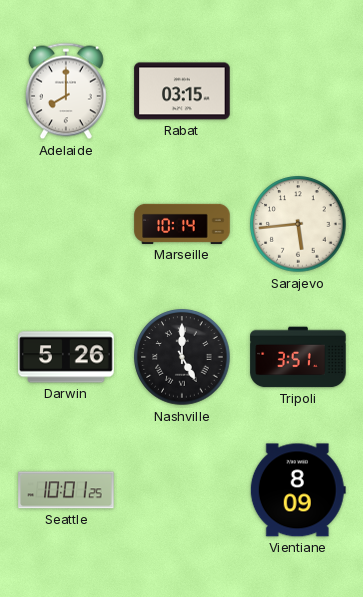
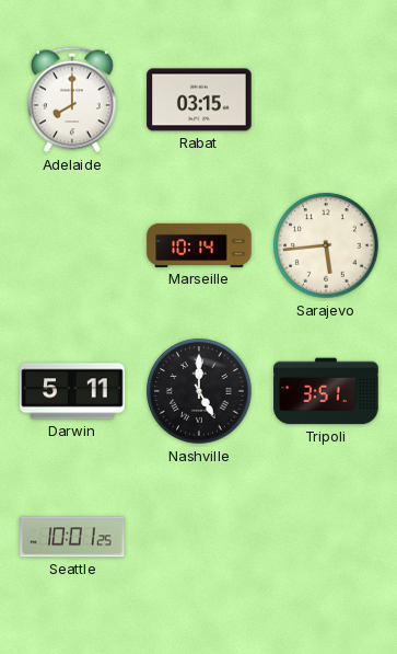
Darwin: 5:26 -> 5:11 (72, 391)
Vientiane: 8:09 -> none (298, 490)
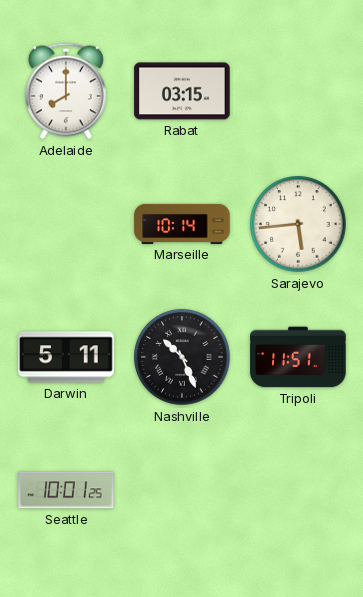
Nashville: 5:00 -> 10:26 (182, 357)
Tripoli: 3:51 -> 11:51 (298, 357)
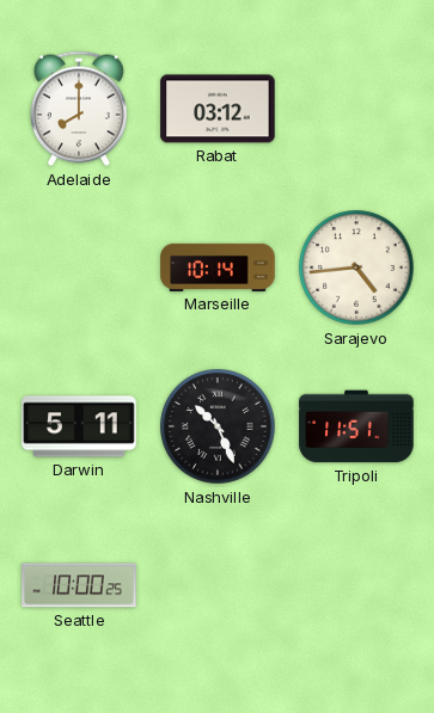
Rabat: 03:15 -> 03:12 (218, 109)
Sarajevo: 5:44 -> 4:44 (356, 268)
Seattle: 10:01 -> 10:00 (79, 585)
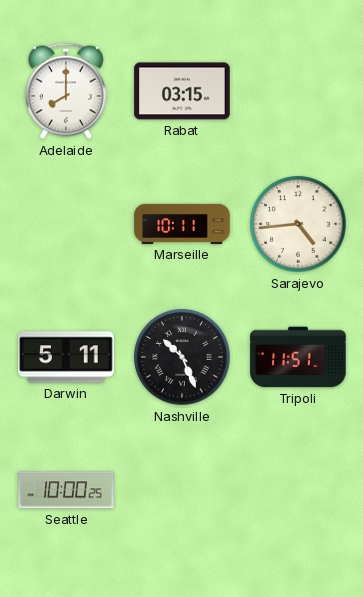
Rabat: 03:12 -> 03:15 (182, 91)
Marseille: 10:14 -> 10:11 (182, 224)
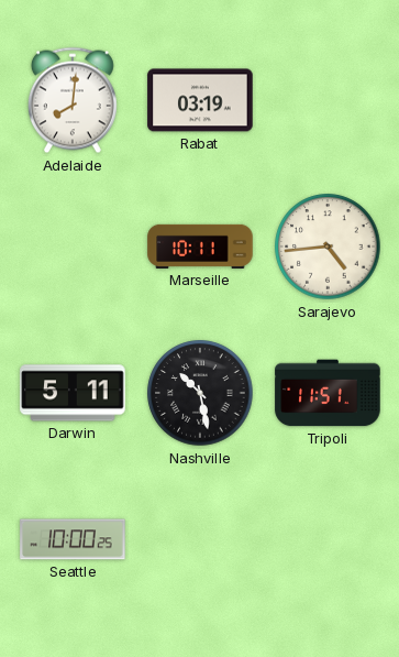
Adelaide: 8:00 -> 8:01 (73, 100)
Rabat: 03:15 -> 03:19 (200, 100)
Nashville: 10:26 -> 10:28 (200, 393)
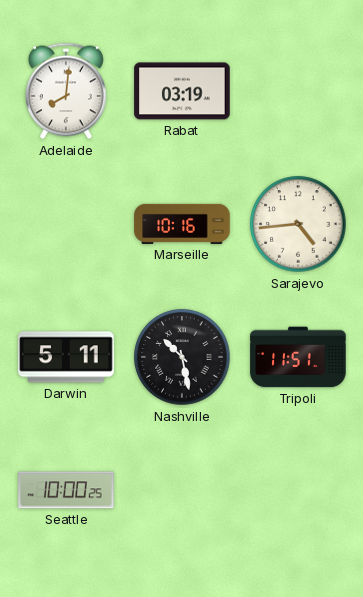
Marseille: 10:11 -> 10:16 (182, 224)
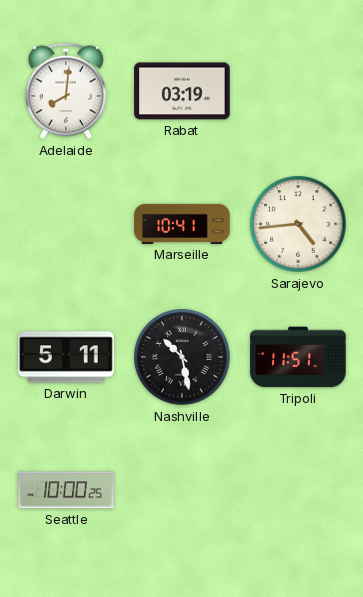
Marseille: 10:16 -> 10:41 (182, 224)
